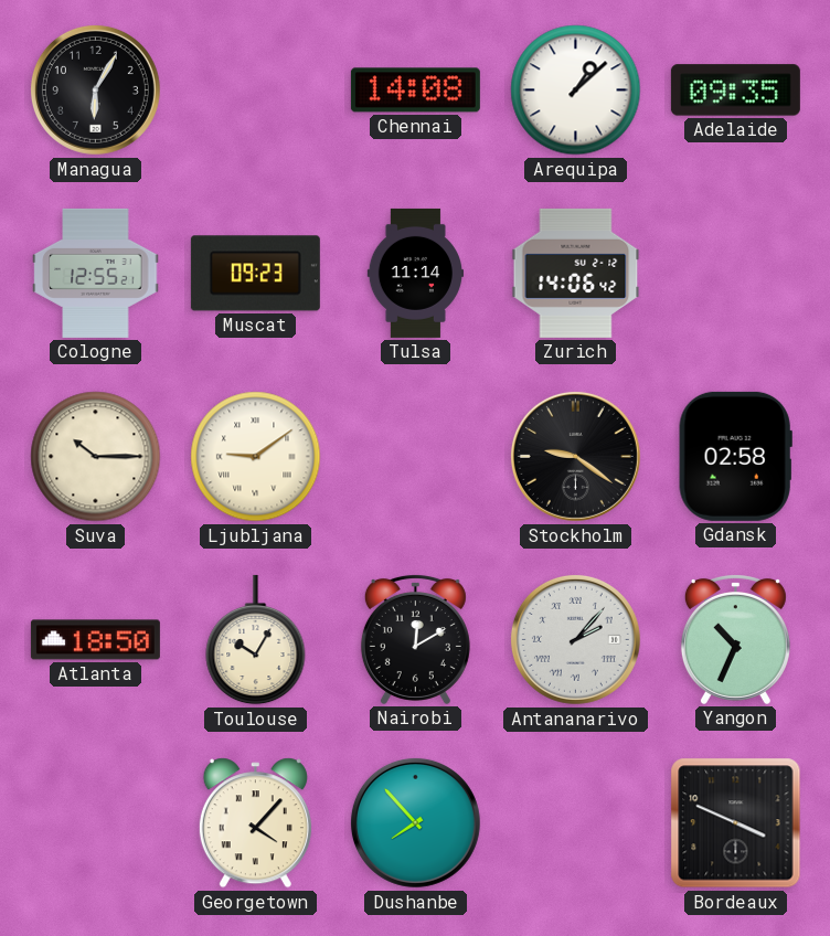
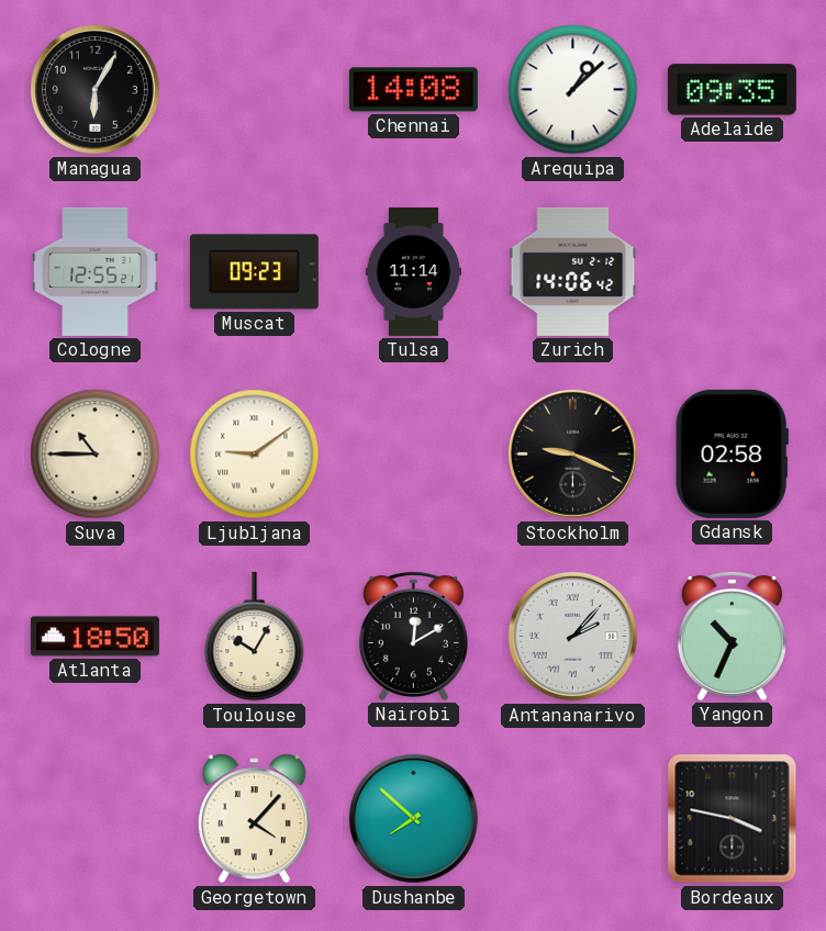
Suva: 10:15 -> 10:45 (96, 455)
Stockholm: 9:21 -> 9:19 (572, 453)
Dushanbe: 7:53 -> 7:52 (413, 818)
Bordeaux: 3:49 -> 3:47 (733, 819)
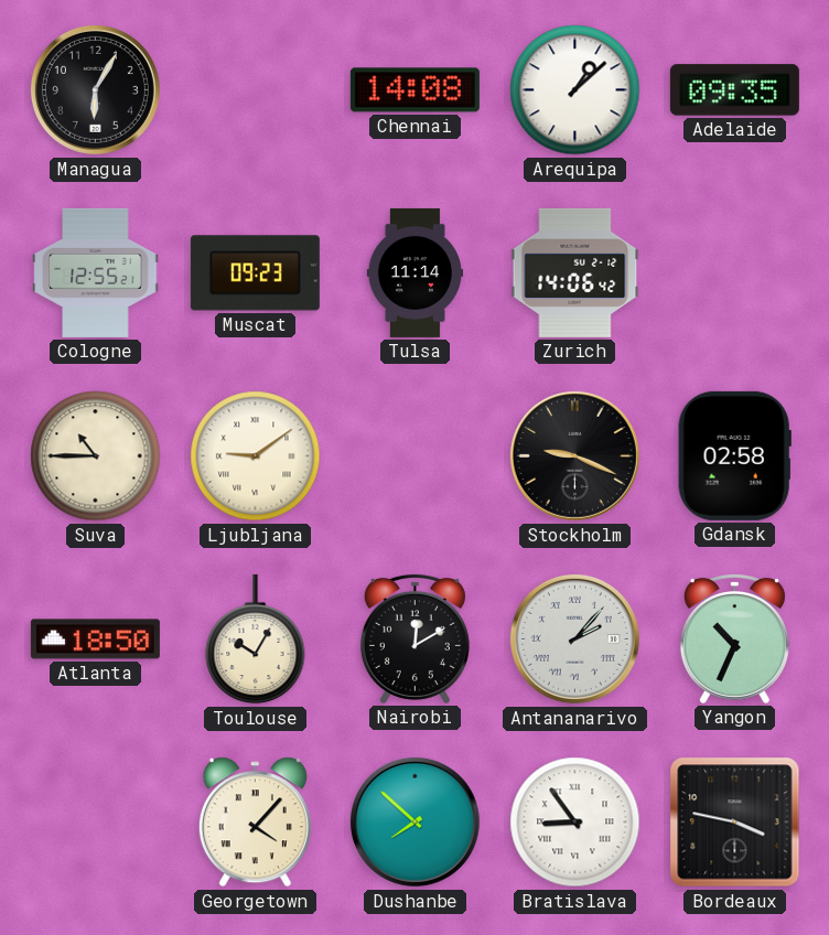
Bratislava: none -> 8:54 (575, 823)
